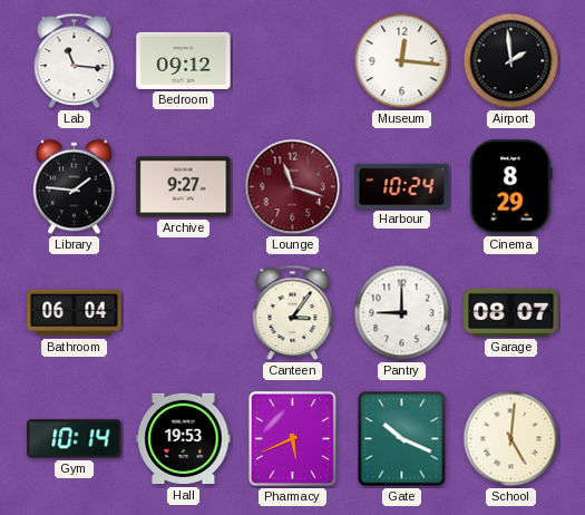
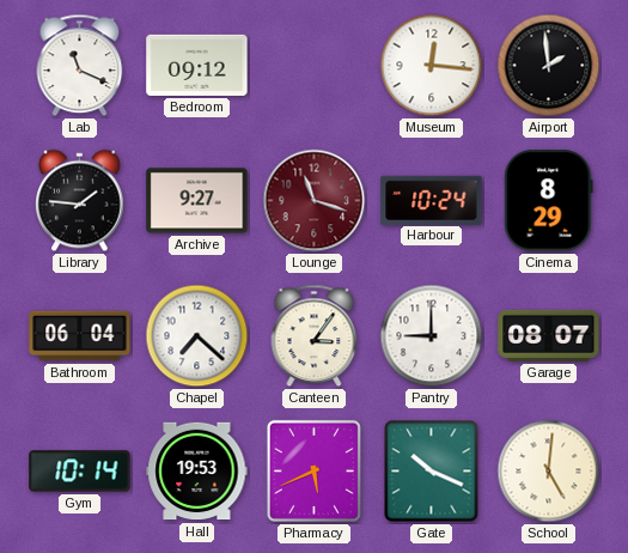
Lab: 11:16 -> 11:19 (80, 66)
Chapel: none -> 7:22 (197, 336)
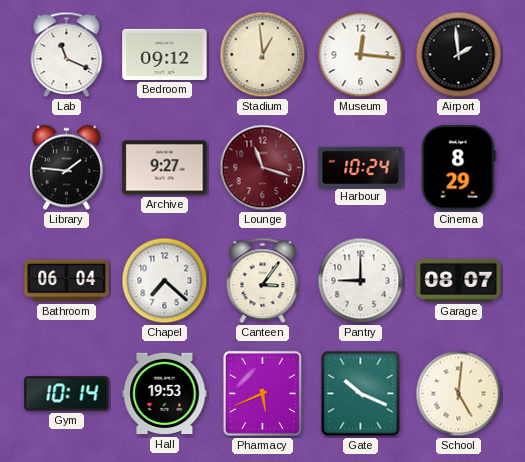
Stadium: none -> 12:59 (263, 55)
